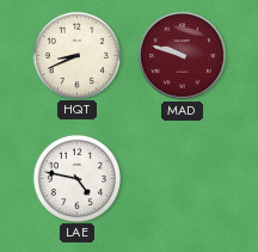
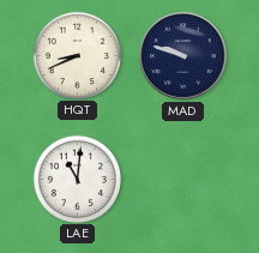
MAD dial: burgundy -> navy (183, 56)
LAE: 4:47 -> 11:01 (77, 179)
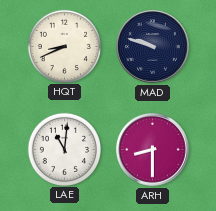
ARH: none -> 8:30 (153, 150)
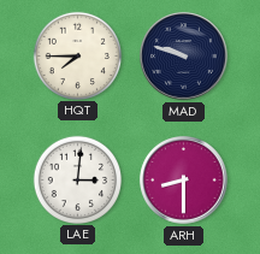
HQT: 8:41 -> 7:45 (77, 55)
LAE: 11:01 -> 3:01 (77, 179)
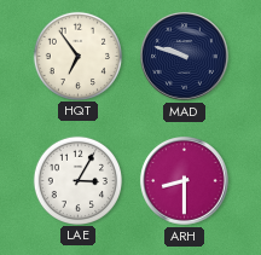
HQT: 7:45 -> 6:54 (77, 56)
LAE: 3:01 -> 3:05 (77, 180)
